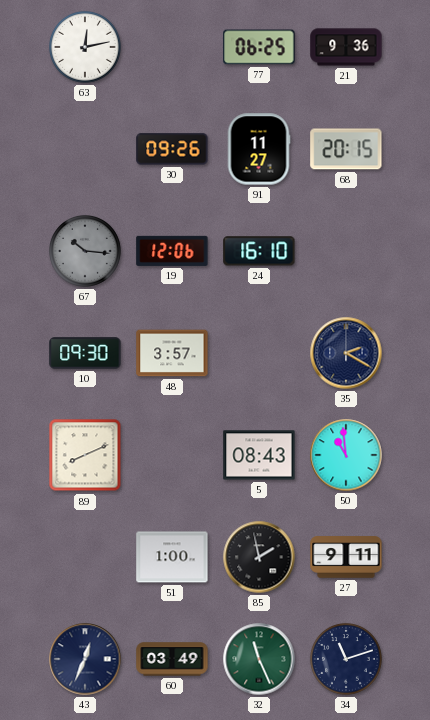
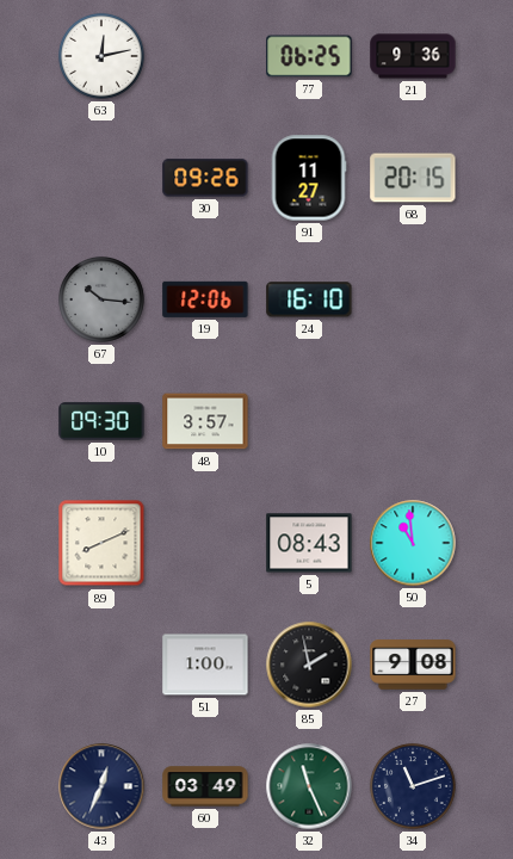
35: 2:20 -> none (346, 353)
27: 9:11 -> 9:08 (413, 665)
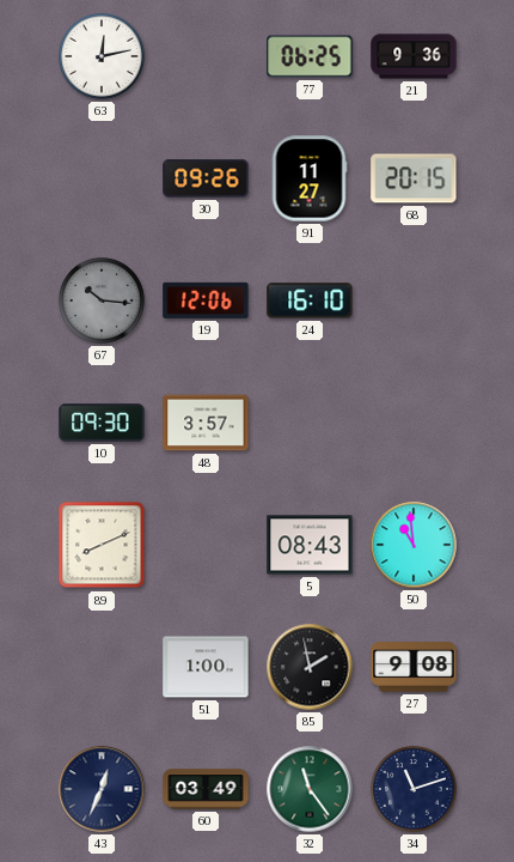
32: 11:26 -> 11:24 (310, 789)
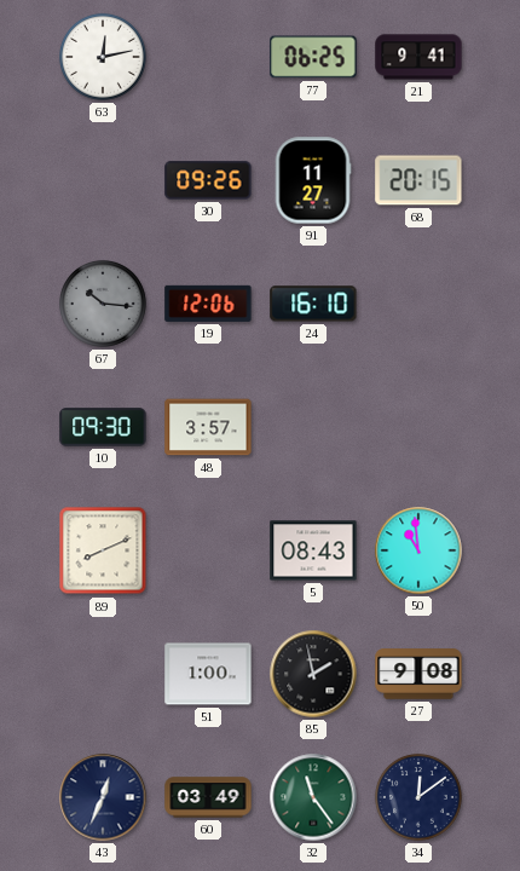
21: 9:36 -> 9:41 (418, 57)
34: 11:12 -> 12:09 (418, 797)
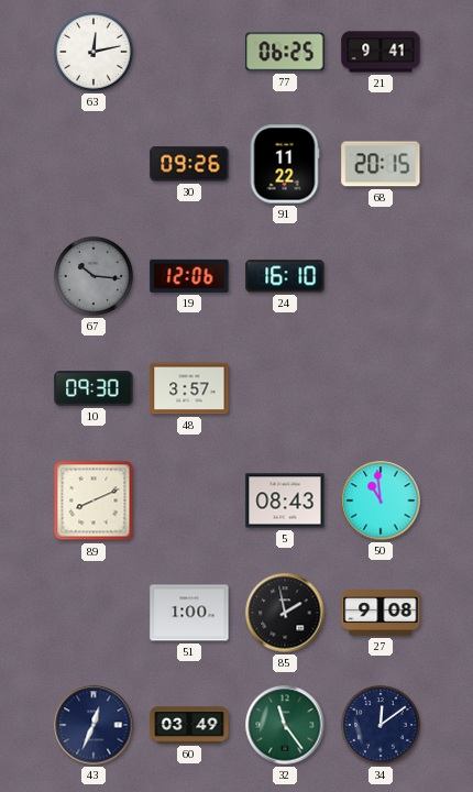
91: 11:27 -> 11:22 (285, 164)
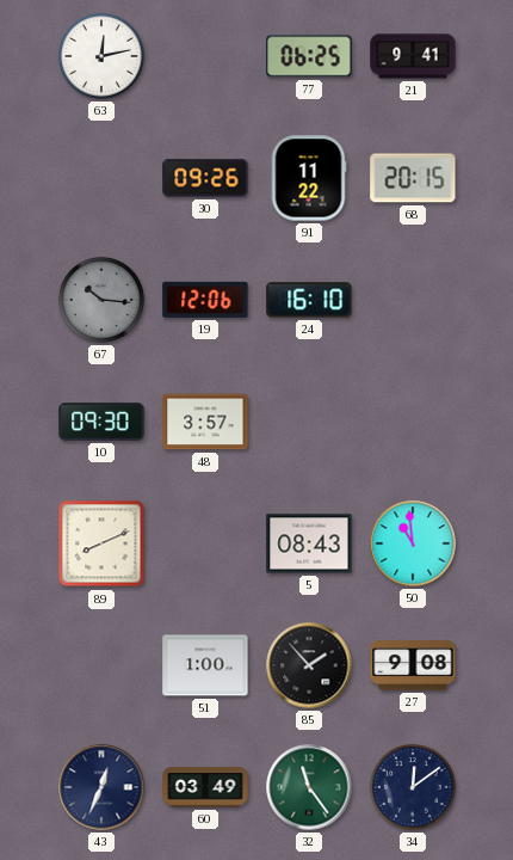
85: 1:58 -> 1:53 (309, 665)
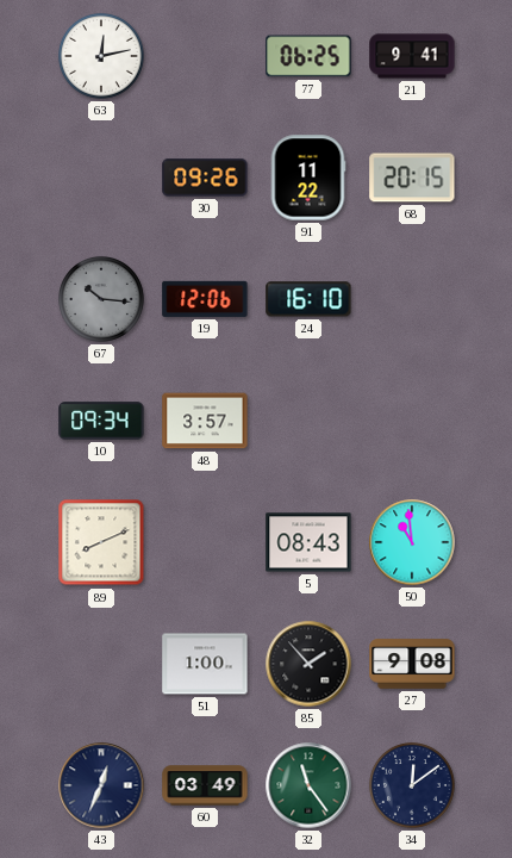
10: 09:30 -> 09:34 (101, 421)
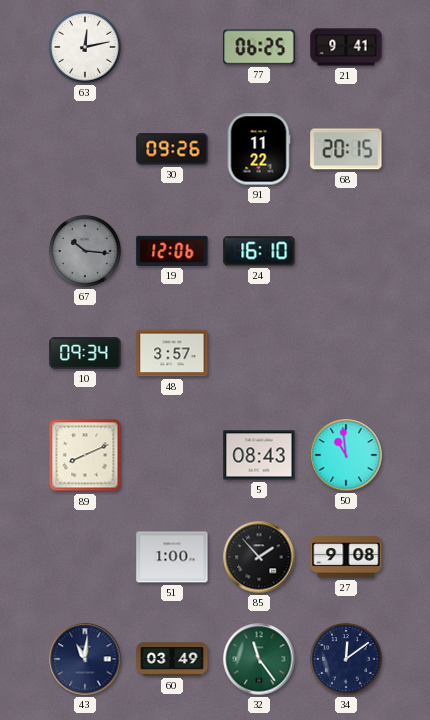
43: 12:34 -> 11:01 (85, 659)
